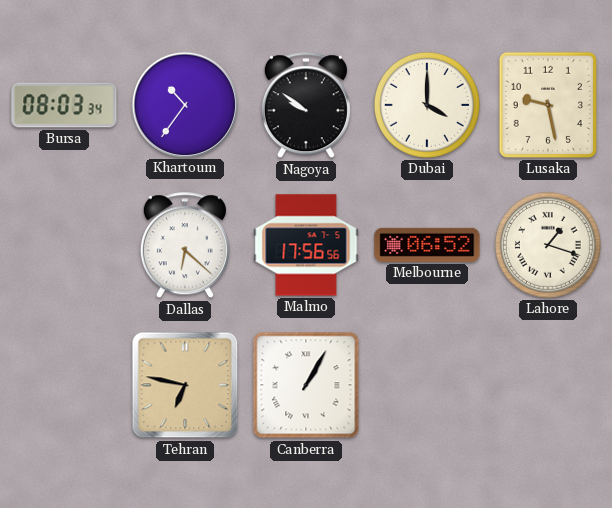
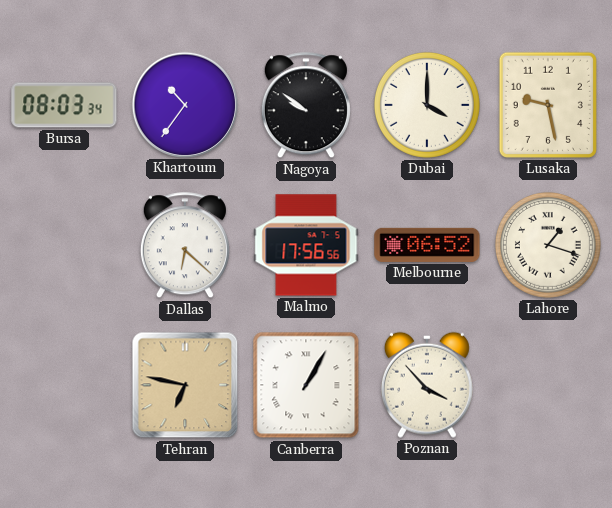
Poznan: none -> 3:53 (427, 385)
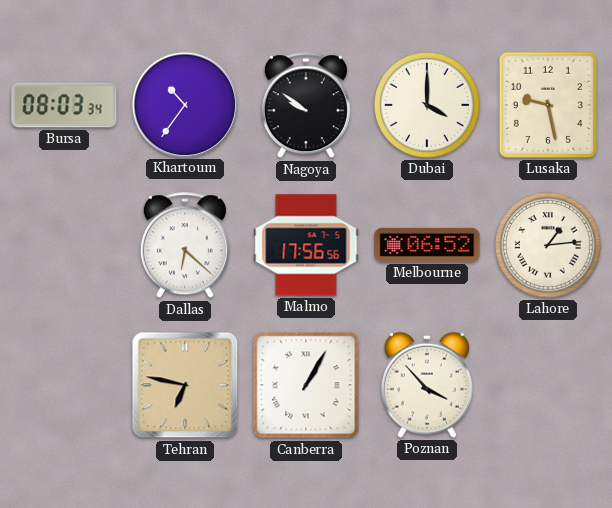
Lahore: 1:18 -> 1:14 (548, 245)
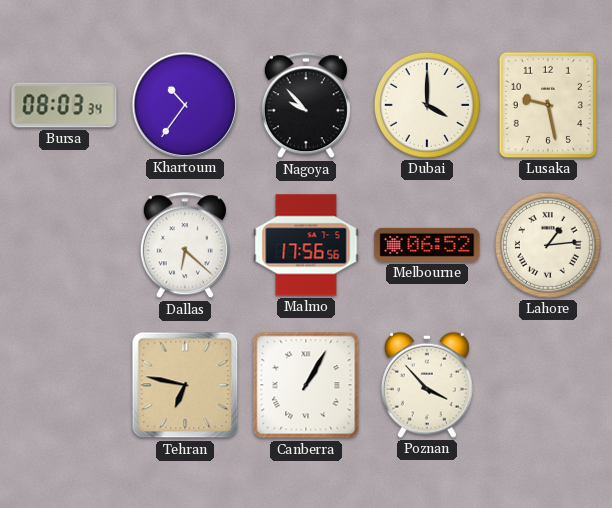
Nagoya: 9:51 -> 9:53 (306, 106)
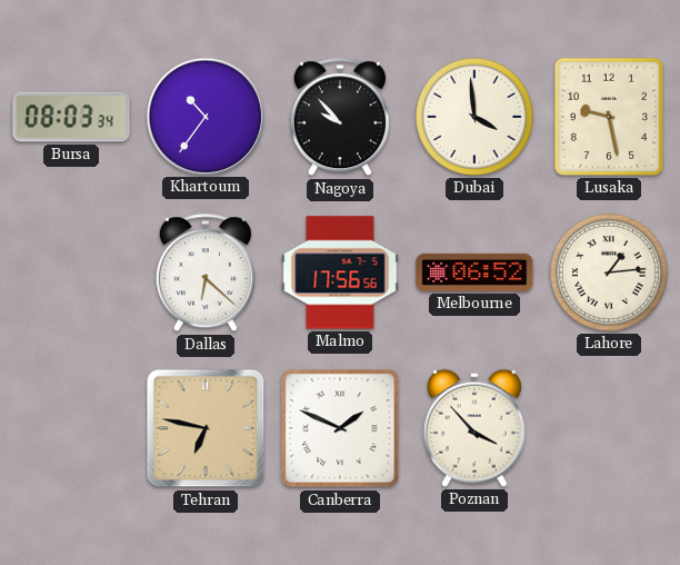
Dubai: 4:00 -> 3:59 (474, 117)
Canberra: 1:05 -> 1:49 (340, 428)
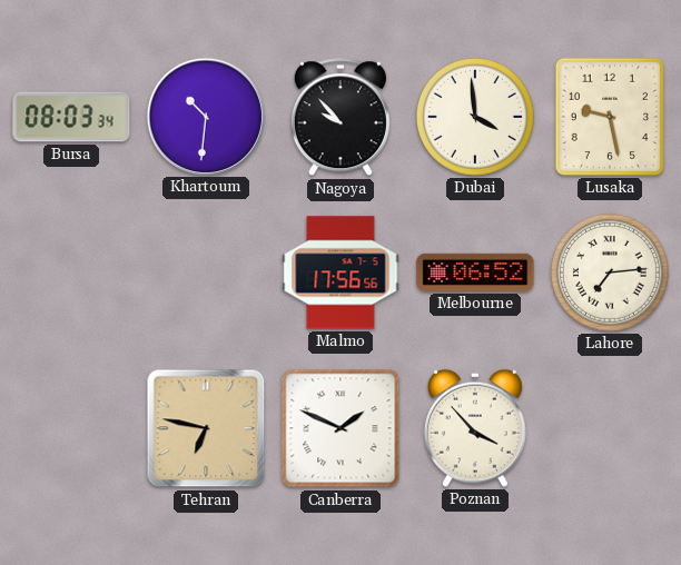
Khartoum: 10:36 -> 10:31 (205, 116)
Dallas: 6:22 -> none (206, 274)
Lahore: 1:14 -> 7:14 (610, 272)
